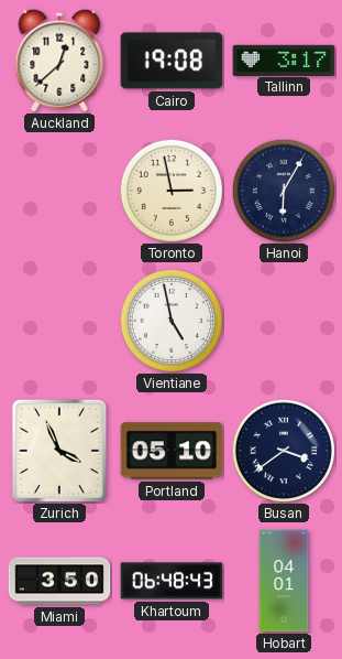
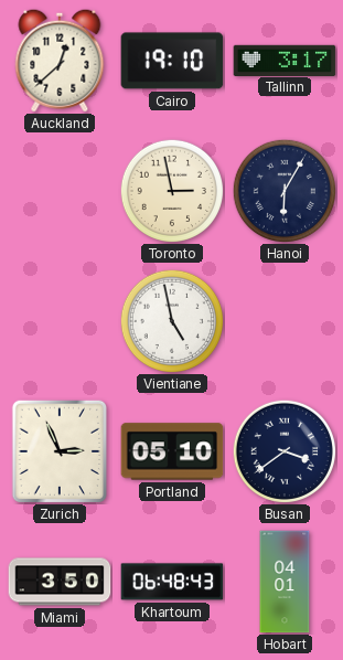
Cairo: 19:08 -> 19:10 (172, 61)
Zurich: 3:56 -> 2:56 (58, 450)
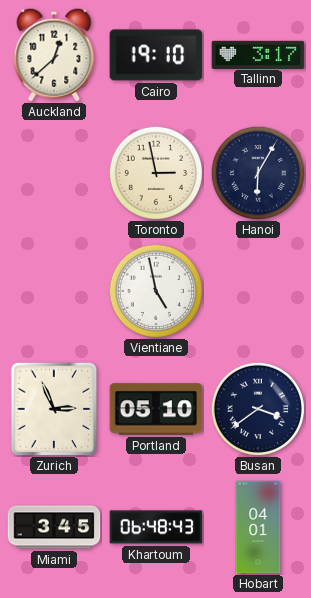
Miami: 3:50 -> 3:45 (54, 527)
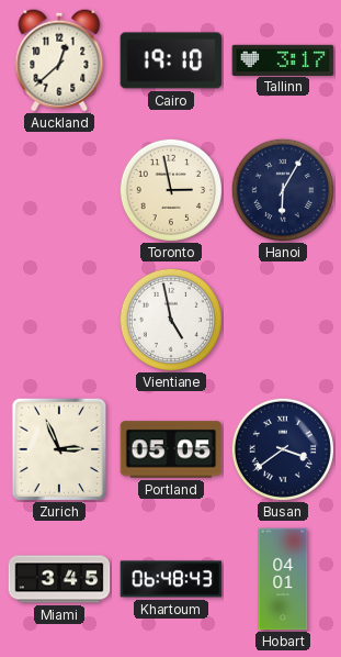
Portland: 05:10 -> 05:05 (171, 449)
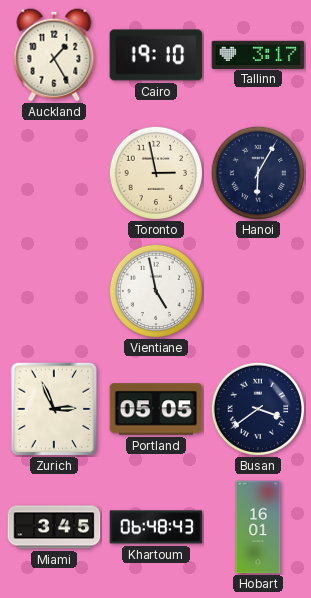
Auckland: 12:38 -> 1:25 (54, 55)
Hobart: 04:01 -> 16:01 (258, 527)
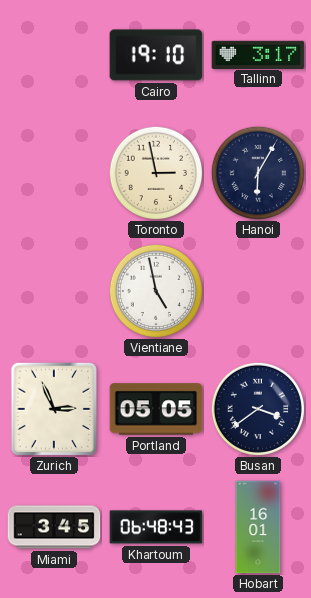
Auckland: 1:25 -> none (54, 55)
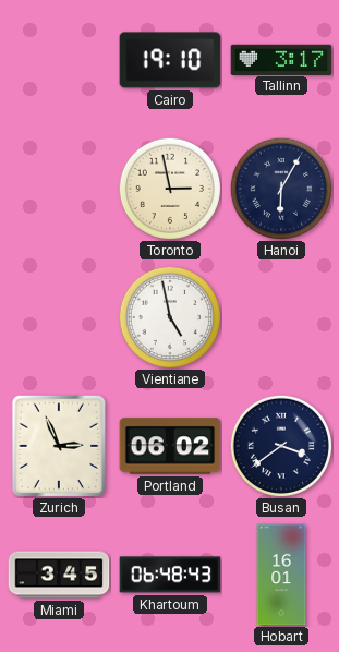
Portland: 05:05 -> 06:02 (170, 446)
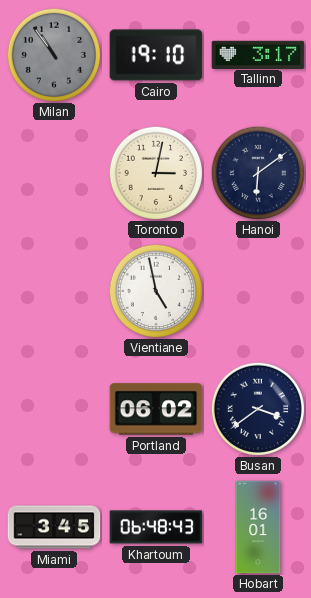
Milan: none -> 10:54 (53, 54)
Toronto: 2:58 -> 3:02 (155, 172)
Hanoi: 6:05 -> 6:09 (257, 172)
Zurich: 2:56 -> none (58, 445)
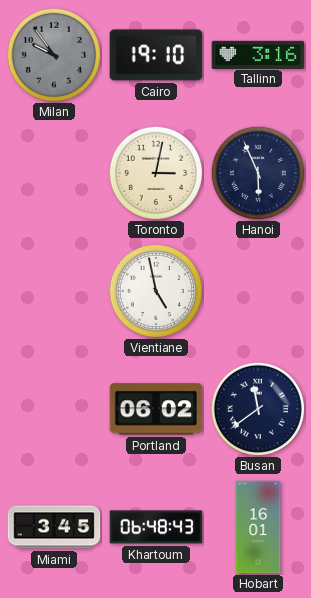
Milan: 10:54 -> 9:54 (53, 54)
Tallinn: 3:17 -> 3:16 (258, 54)
Hanoi: 6:09 -> 5:56 (257, 172)
Busan: 3:39 -> 11:39 (257, 408)
